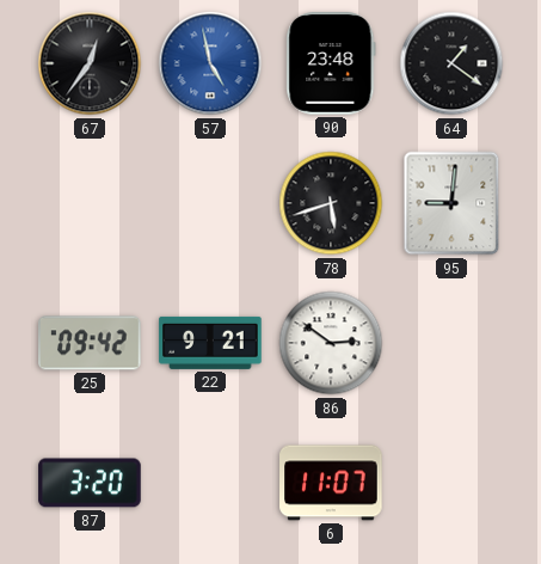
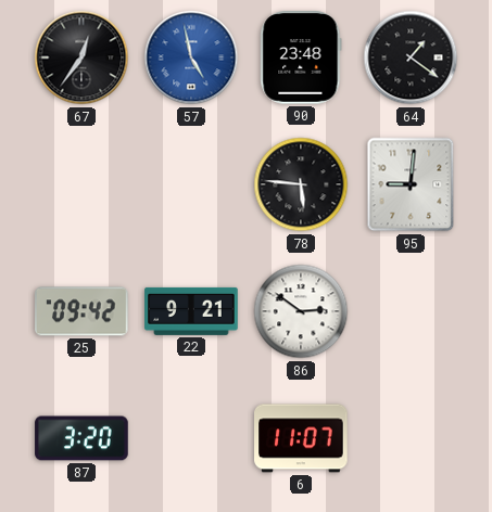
78: 5:42 -> 5:46 (301, 184)
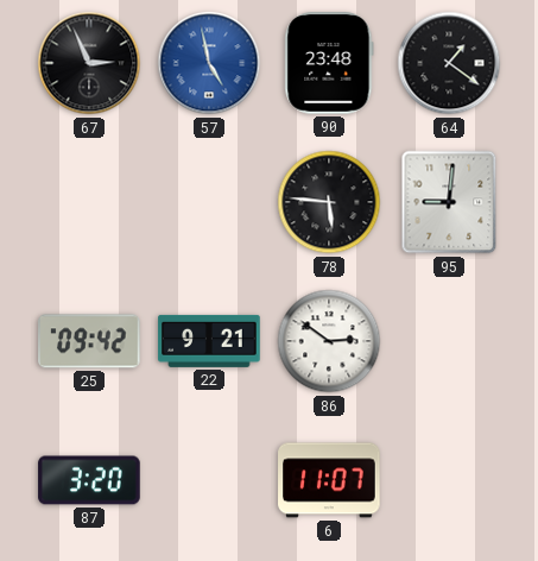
67: 12:36 -> 2:56 (89, 63)
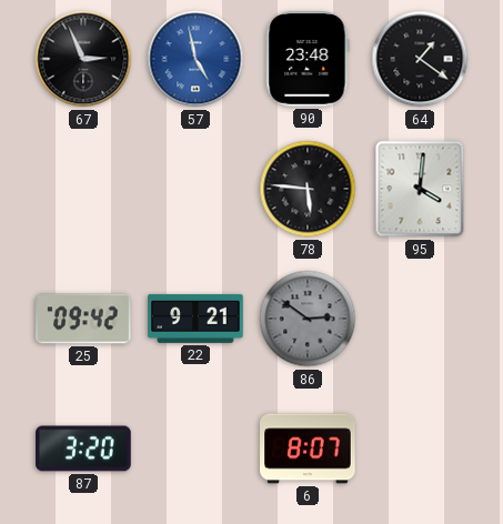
95: 9:01 -> 4:01 (420, 189)
86 dial: white -> grey (308, 319)
6: 11:07 -> 8:07 (308, 449)
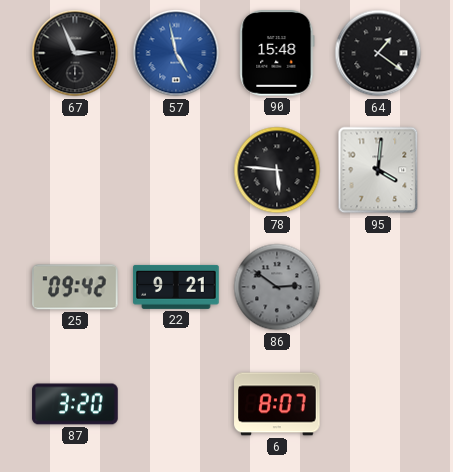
90: 23:48 -> 15:48 (277, 53)
